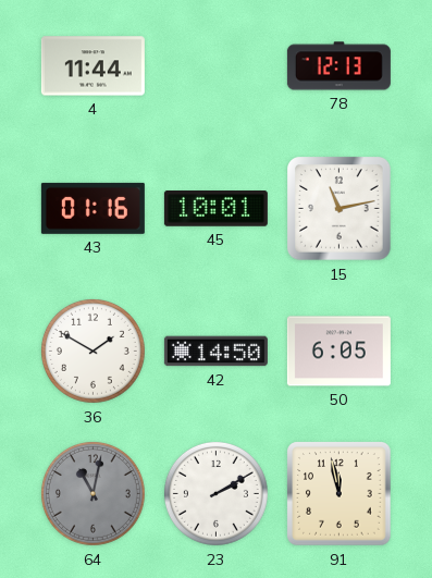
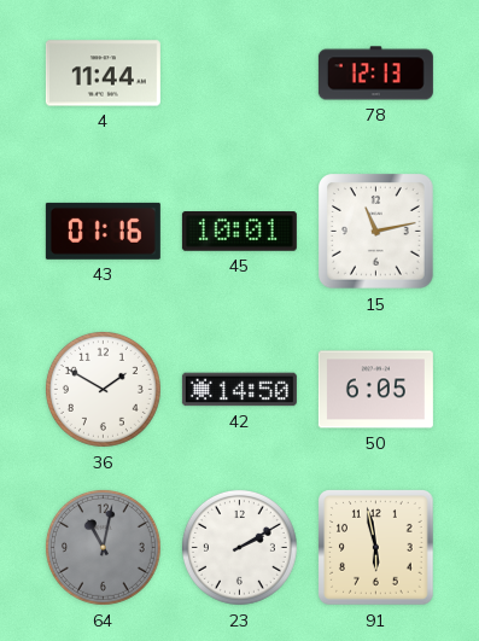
91: 11:58 -> 5:58 (376, 548)
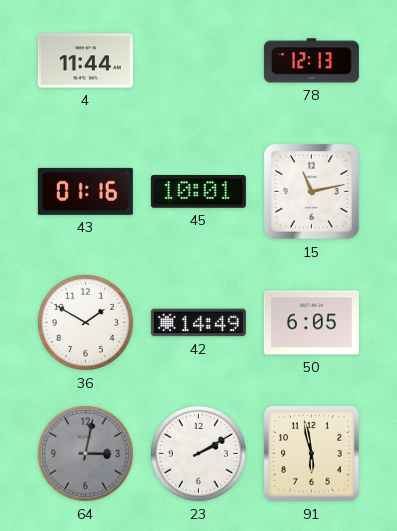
42: 14:50 -> 14:49 (198, 323)
64: 11:02 -> 3:02 (85, 453)
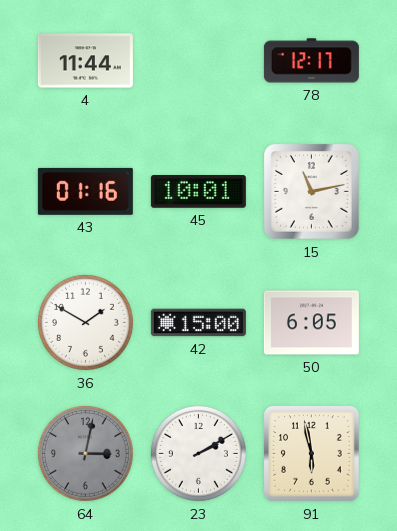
78: 12:13 -> 12:17 (311, 61)
42: 14:49 -> 15:00 (198, 323)
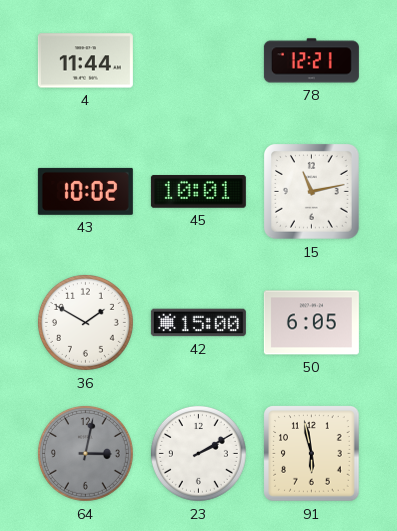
78: 12:17 -> 12:21 (311, 61)
43: 01:16 -> 10:02 (85, 191)
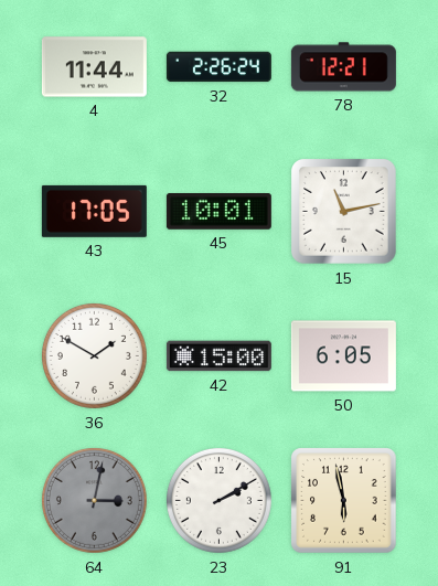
32: none -> 2:26 (218, 67)
43: 10:02 -> 17:05 (94, 211)
